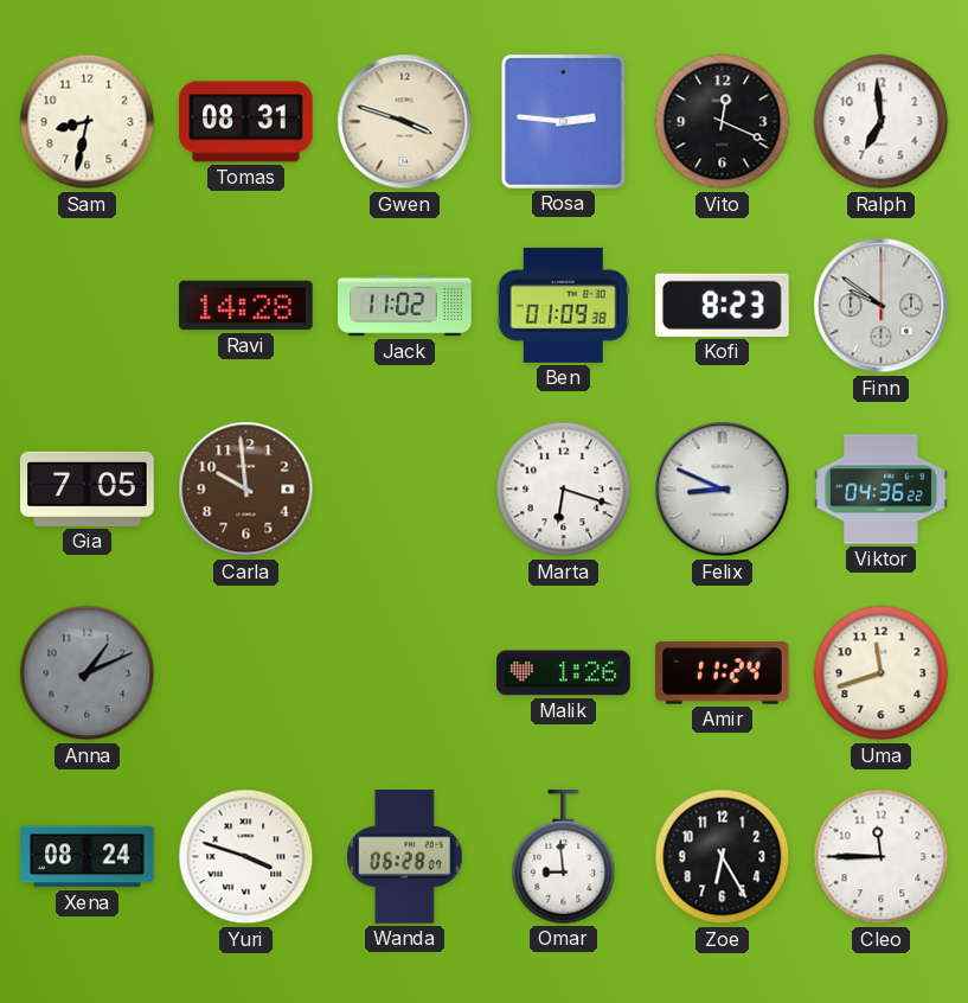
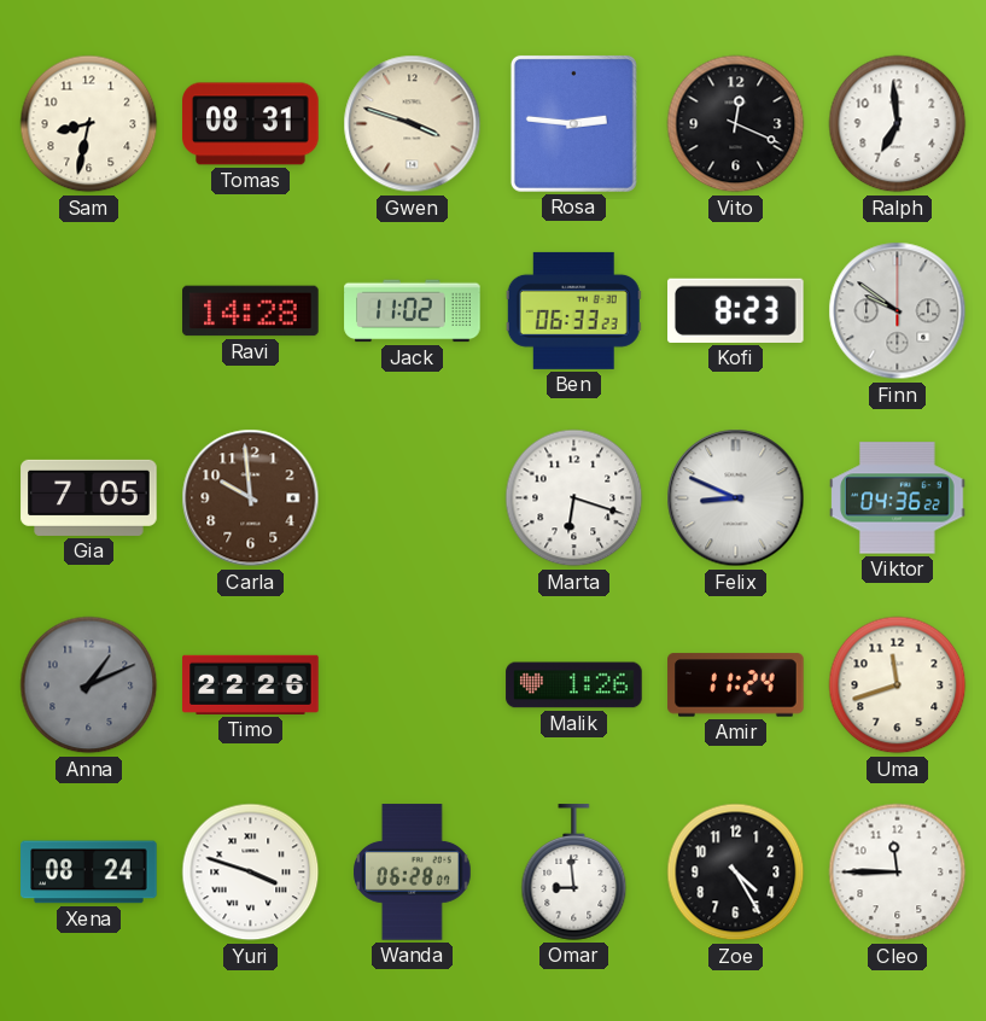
Ben: 01:09 -> 06:33 (573, 310)
Timo: none -> 22:26 (251, 684)
Zoe: 6:25 -> 4:25 (736, 873)
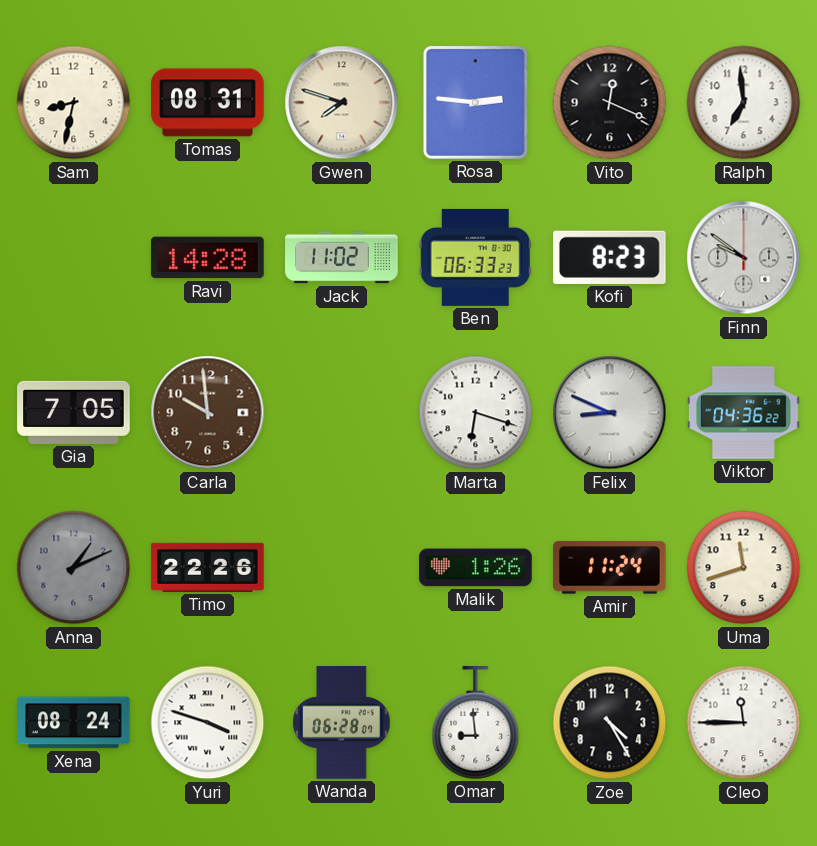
Gwen: 3:48 -> 7:48 (342, 103)
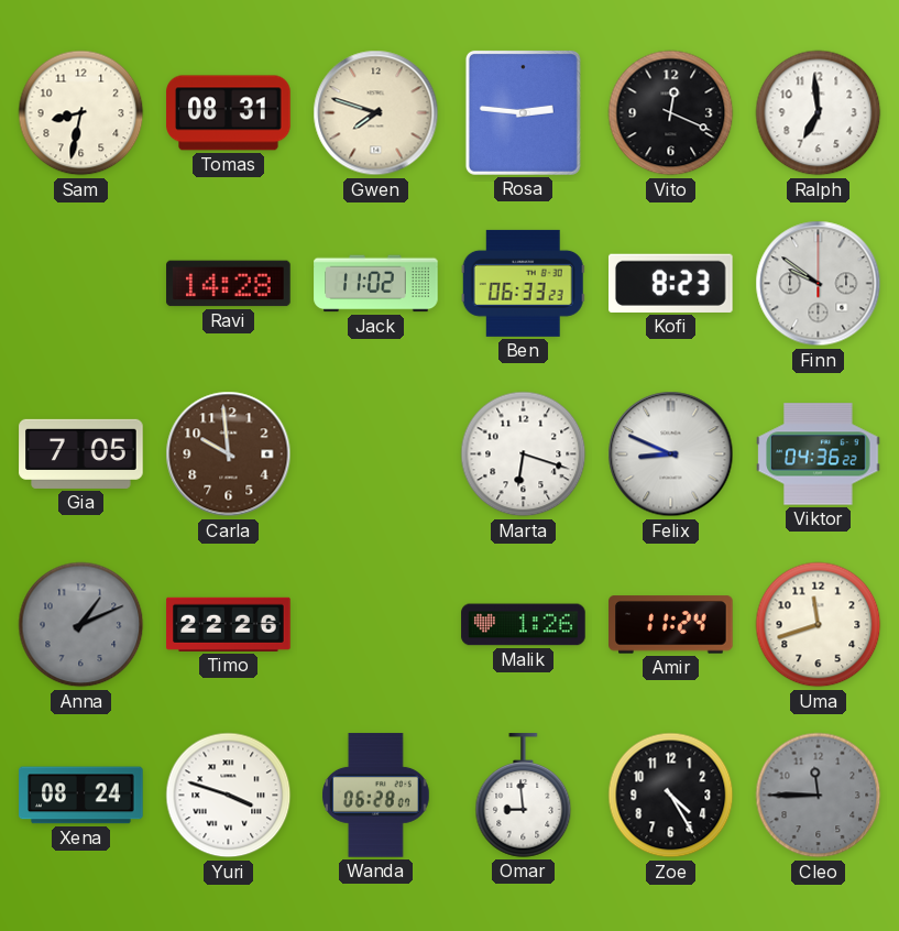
Cleo dial: white -> grey (819, 796)
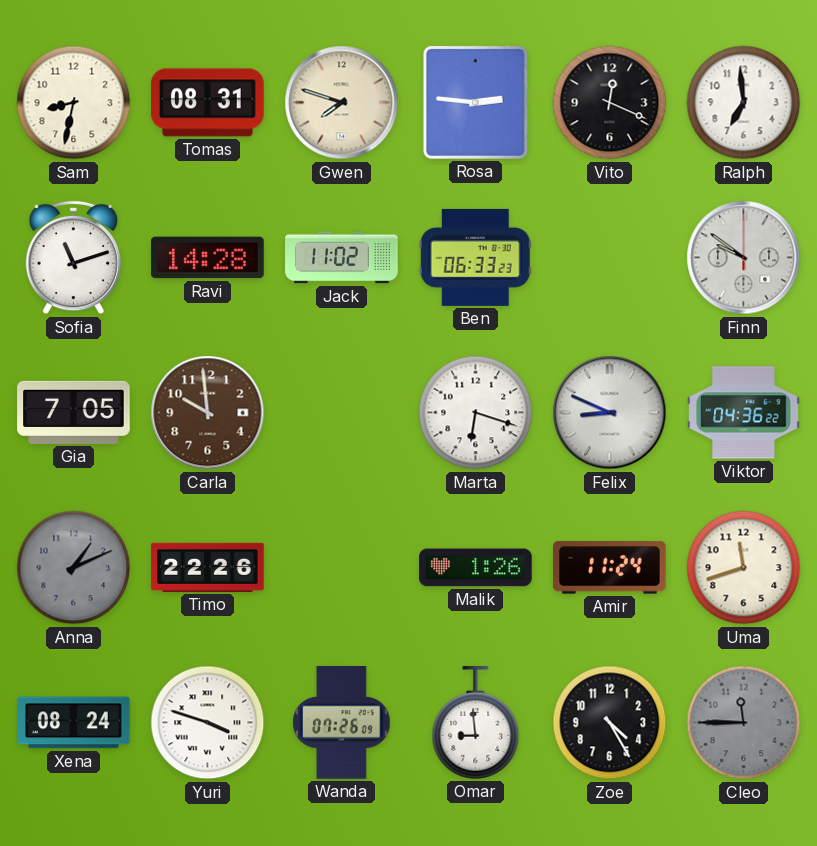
Sofia: none -> 11:12 (74, 258)
Kofi: 8:23 -> none (671, 283)
Wanda: 06:28 -> 07:26 (342, 723)
